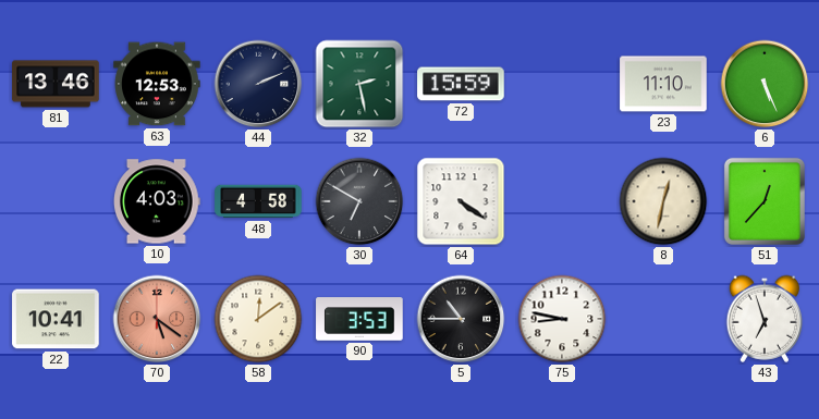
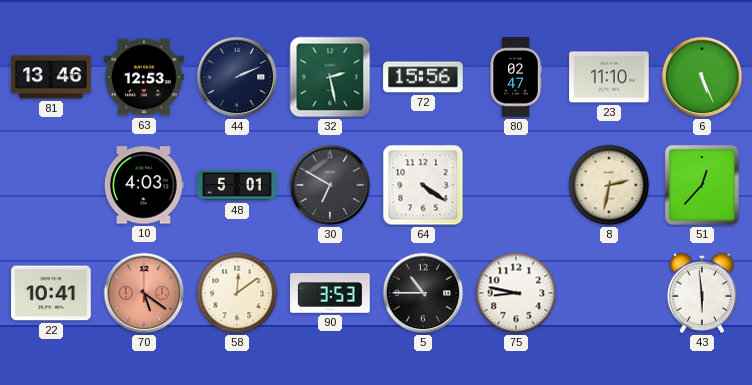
72: 15:59 -> 15:56 (423, 77)
80: none -> 02:47 (516, 77)
48: 4:58 -> 5:01 (237, 185)
8: 12:32 -> 2:32 (609, 185)
43: 6:57 -> 5:59 (702, 293)
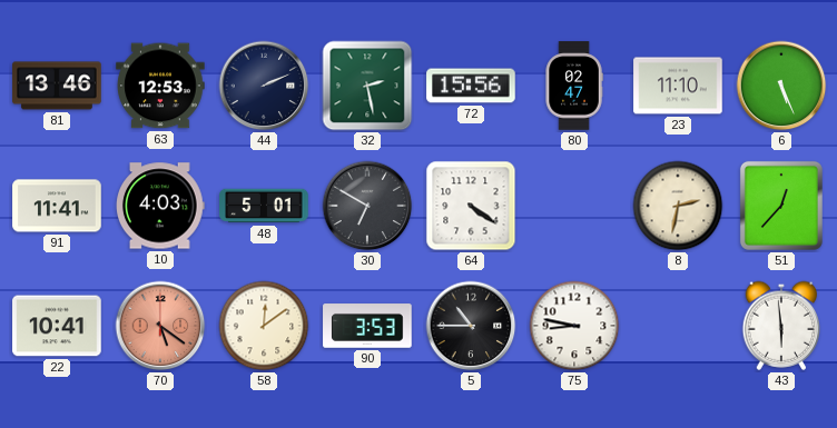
91: none -> 11:41 (57, 206)
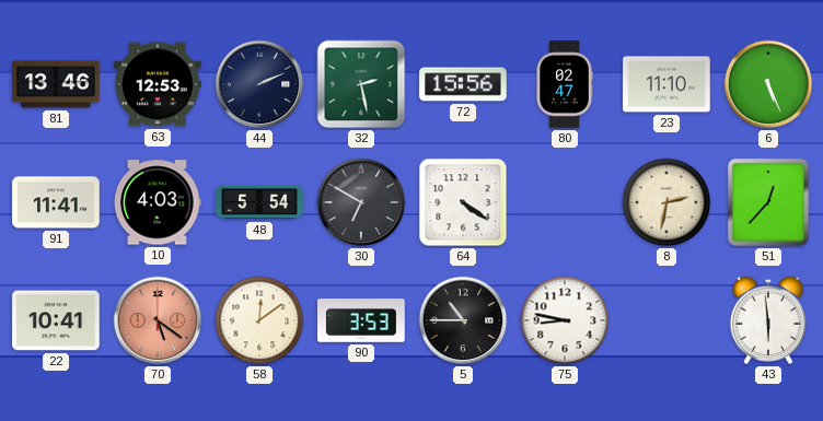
48: 5:01 -> 5:54 (259, 202)
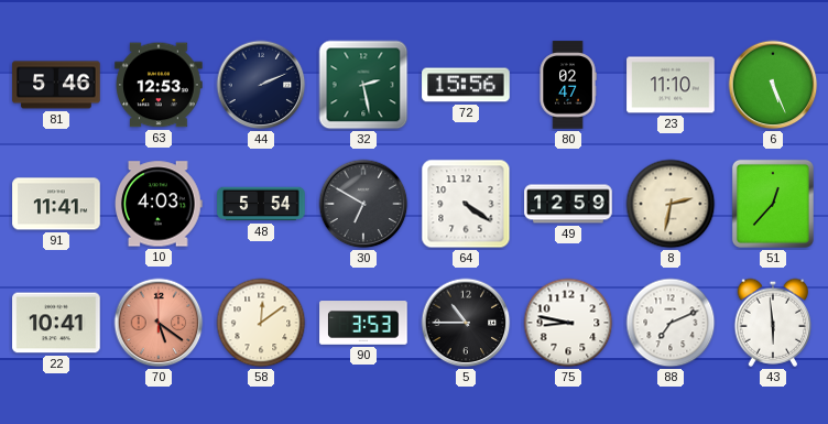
81: 13:46 -> 5:46 (56, 85)
49: none -> 12:59 (568, 204)
88: none -> 7:11 (671, 323)
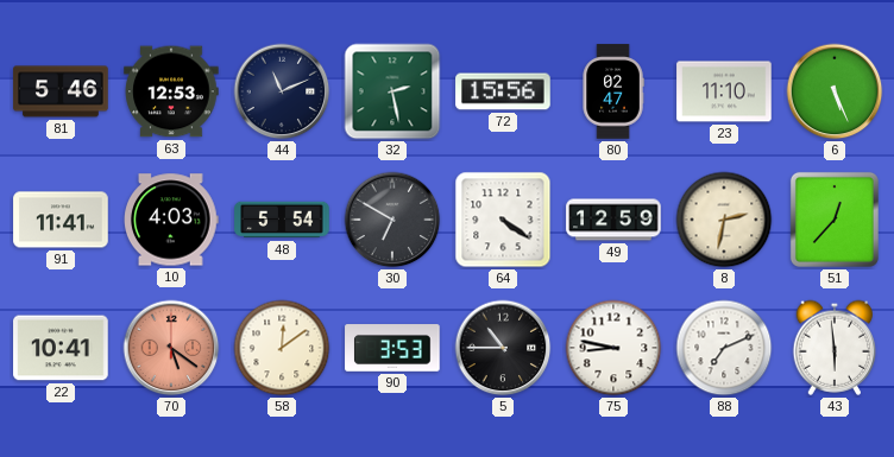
44: 2:11 -> 11:11 (282, 91)
